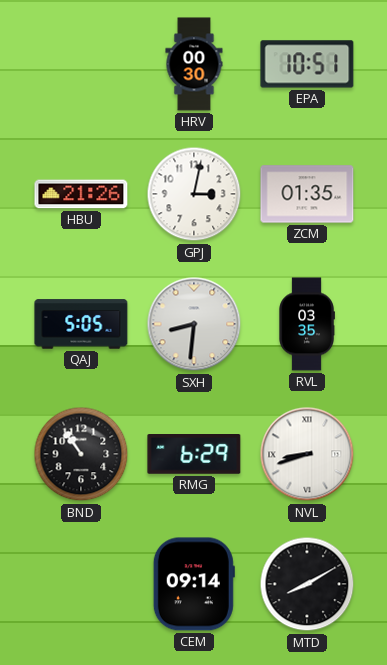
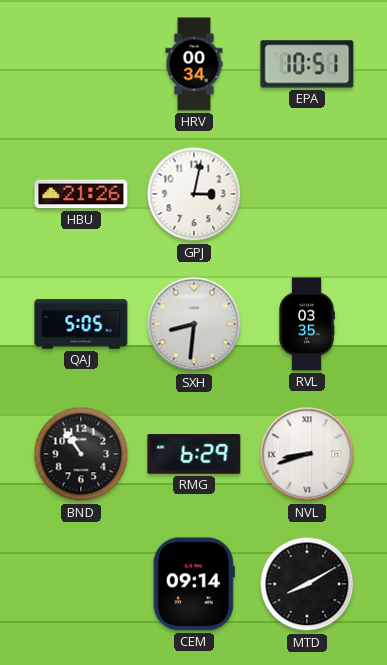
HRV: 00:30 -> 00:34 (194, 64)
ZCM: 01:35 -> none (307, 194)
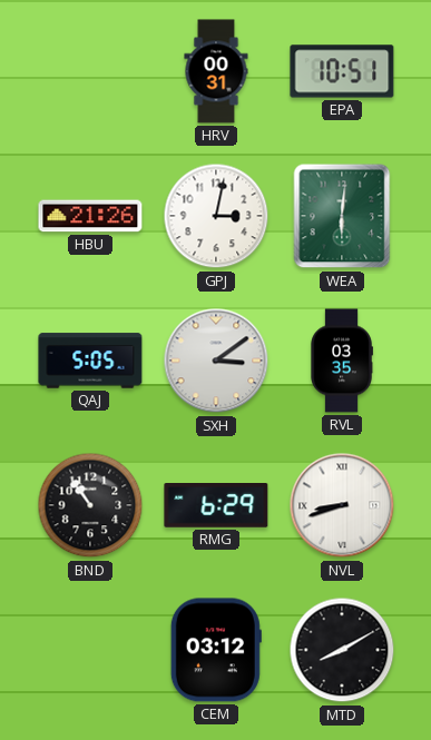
HRV: 00:34 -> 00:31 (216, 71)
WEA: none -> 6:01 (342, 216)
SXH: 8:31 -> 3:09 (216, 361)
CEM: 09:14 -> 03:12 (216, 650)
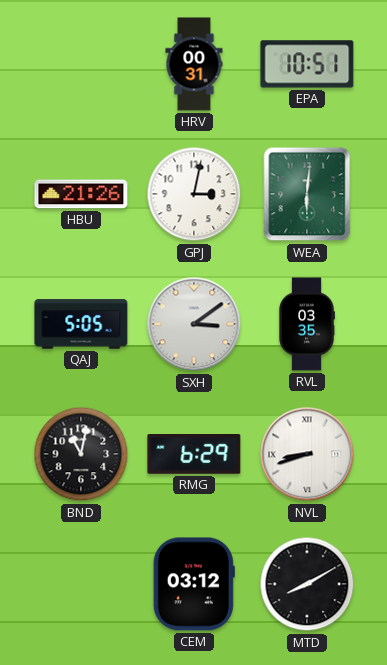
BND: 10:54 -> 11:02 (81, 454)
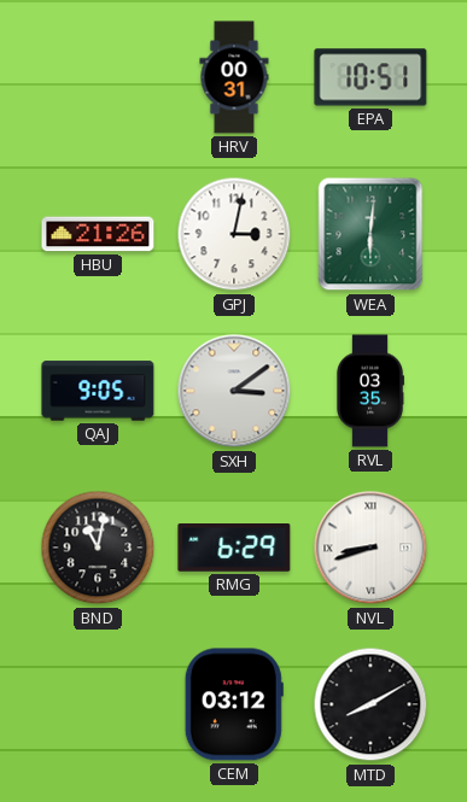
QAJ: 5:05 -> 9:05 (98, 391)
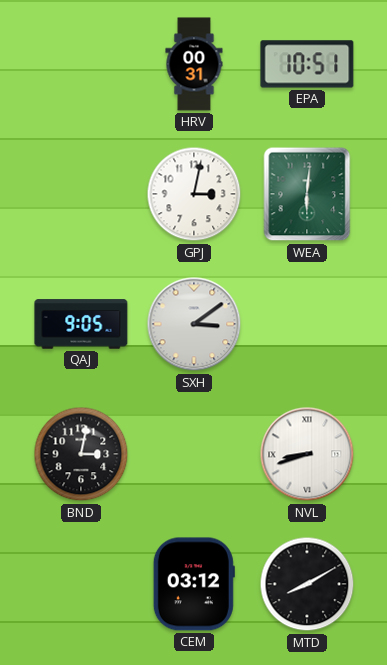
HBU: 21:26 -> none (98, 234)
RVL: 03:35 -> none (370, 391)
BND: 11:02 -> 3:02 (81, 454)
RMG: 6:29 -> none (234, 549)
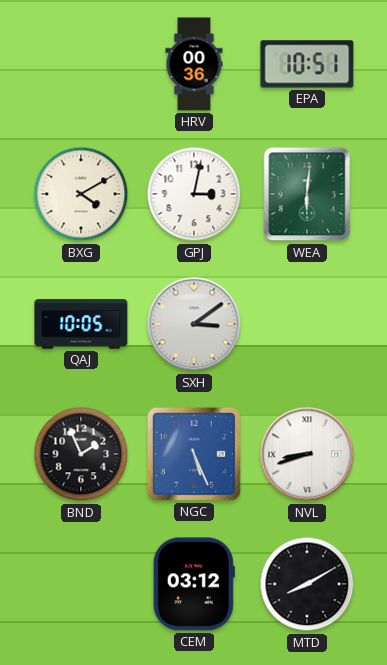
HRV: 00:31 -> 00:36 (194, 64)
BXG: none -> 4:10 (81, 194)
QAJ: 9:05 -> 10:05 (81, 324)
BND: 3:02 -> 1:56 (81, 454)
NGC: none -> 5:26 (194, 454)
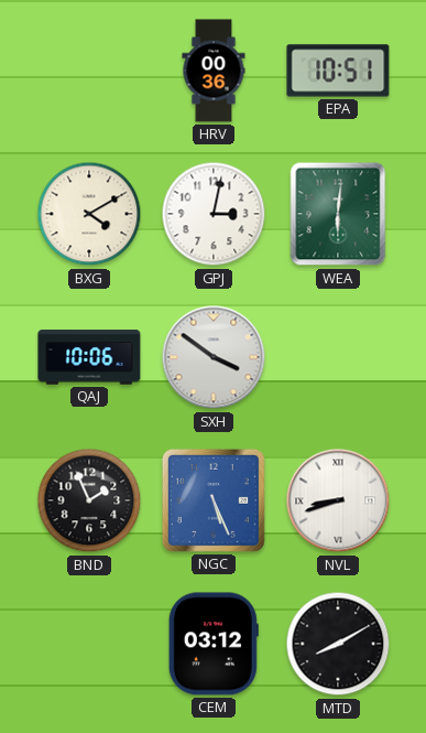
QAJ: 10:05 -> 10:06 (89, 357)
SXH: 3:09 -> 3:51 (214, 357)
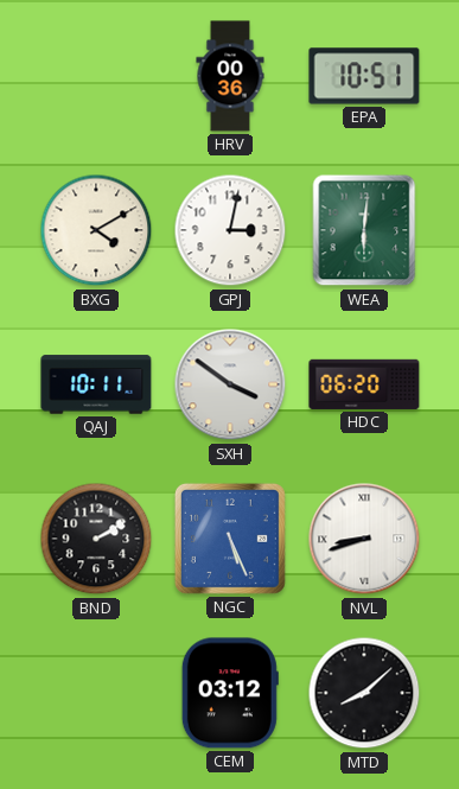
QAJ: 10:06 -> 10:11 (96, 384)
HDC: none -> 06:20 (364, 384)
BND: 1:56 -> 2:10 (96, 539)
MTD: 8:10 -> 8:08 (364, 693)
